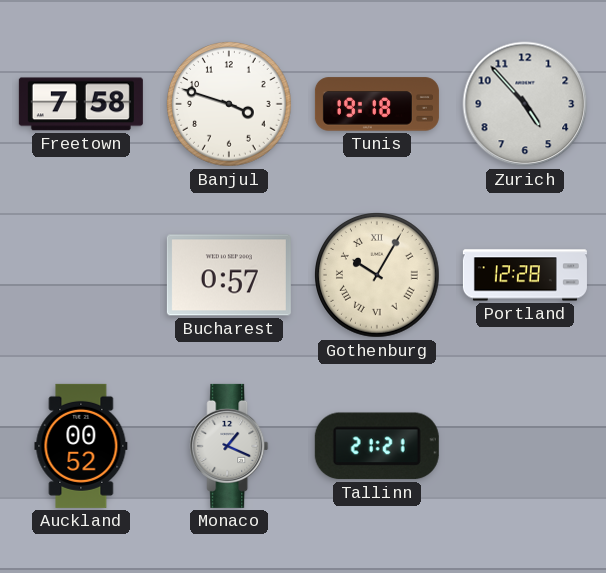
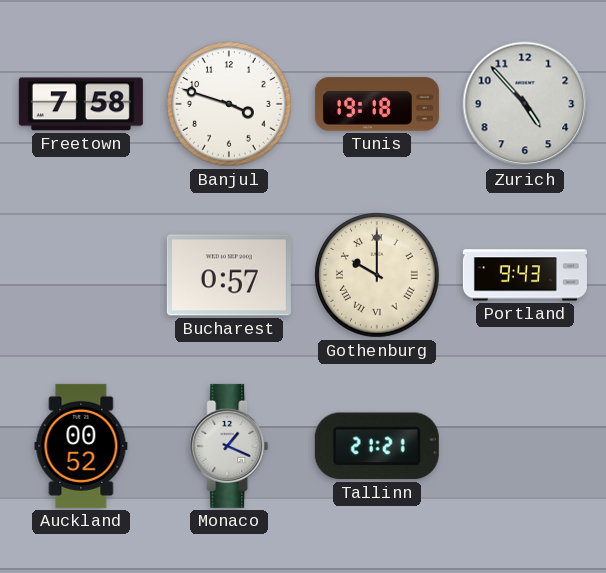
Gothenburg: 10:05 -> 10:00 (378, 276)
Portland: 12:28 -> 9:43 (525, 275)
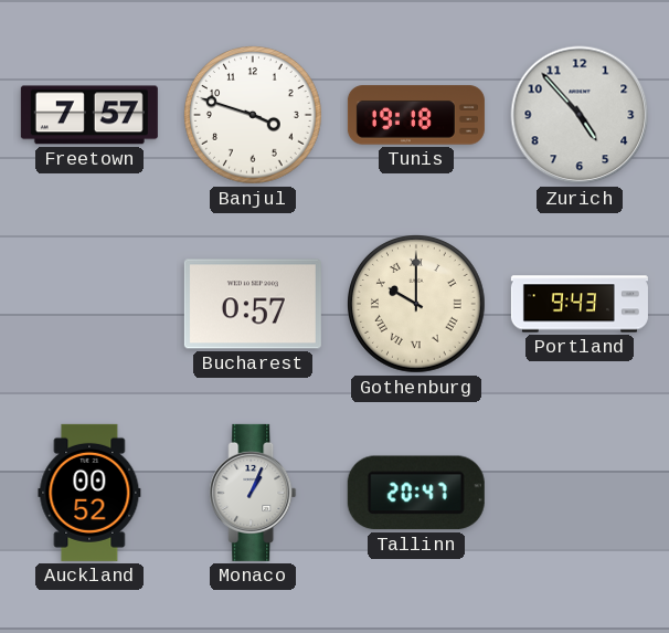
Freetown: 7:58 -> 7:57 (89, 115)
Monaco: 1:19 -> 1:04 (253, 493)
Tallinn: 21:21 -> 20:47 (416, 493)
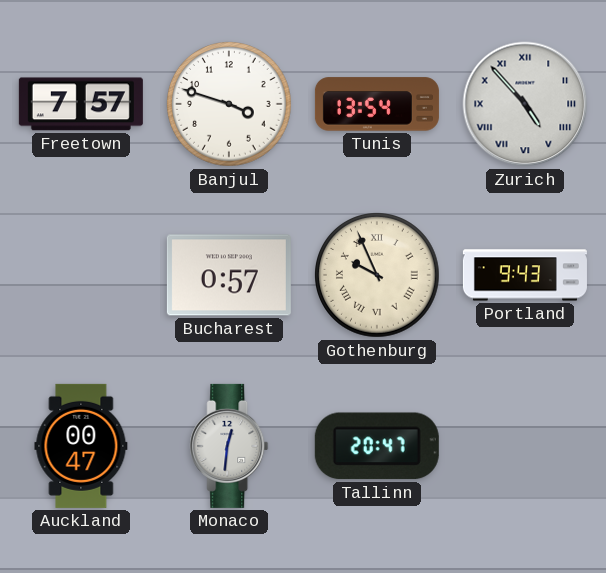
Tunis: 19:18 -> 13:54 (377, 104)
Zurich numerals: Arabic -> Roman (525, 104)
Gothenburg: 10:00 -> 9:56 (378, 276)
Auckland: 00:52 -> 00:47 (81, 446)
Monaco: 1:04 -> 12:31 (229, 446)
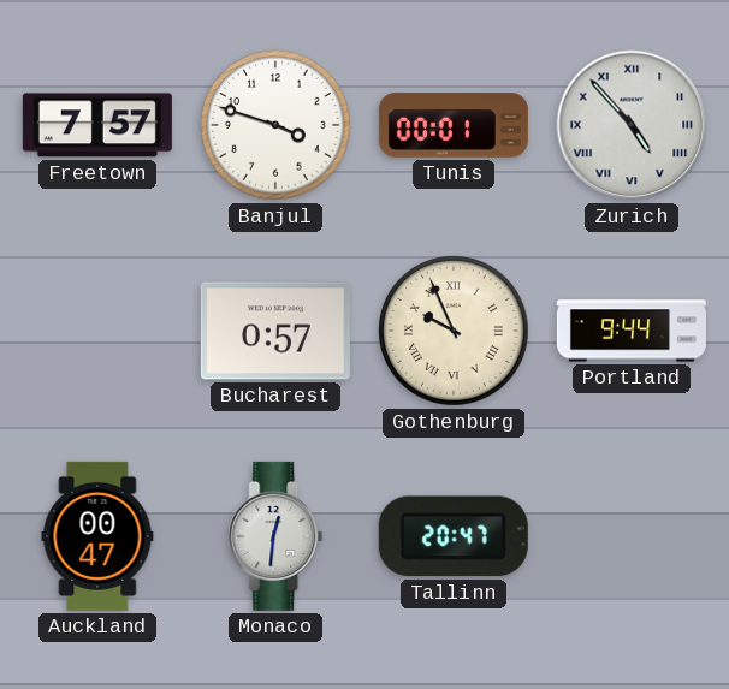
Tunis: 13:54 -> 00:01 (454, 125)
Portland: 9:43 -> 9:44 (632, 331)
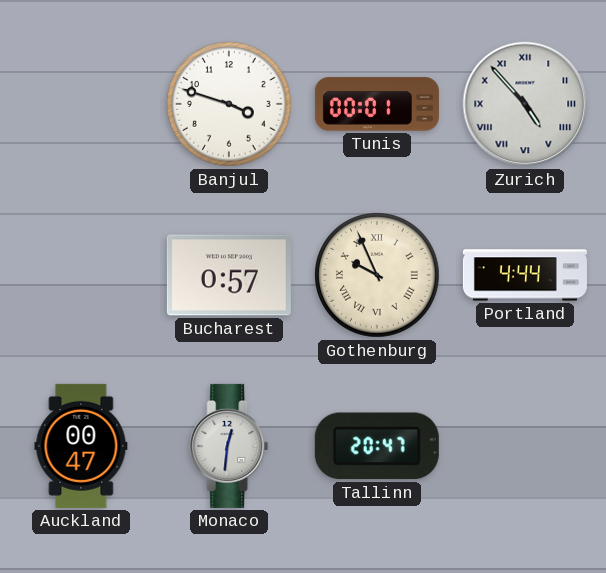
Freetown: 7:57 -> none (97, 125)
Portland: 9:44 -> 4:44 (525, 275)
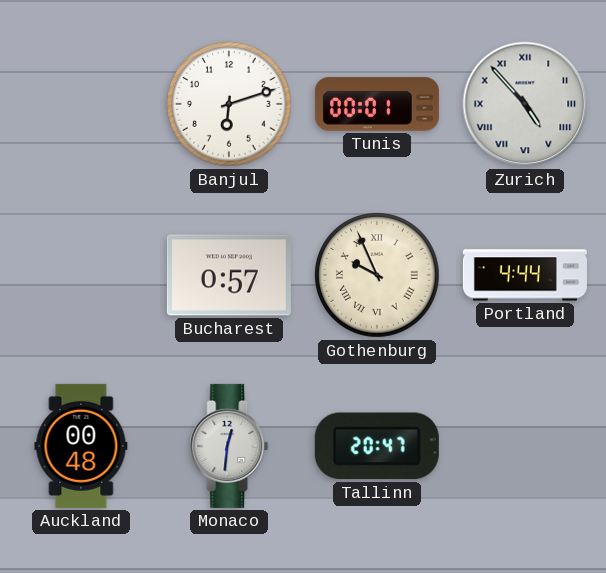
Banjul: 3:48 -> 6:12 (230, 105)
Auckland: 00:47 -> 00:48 (81, 446)
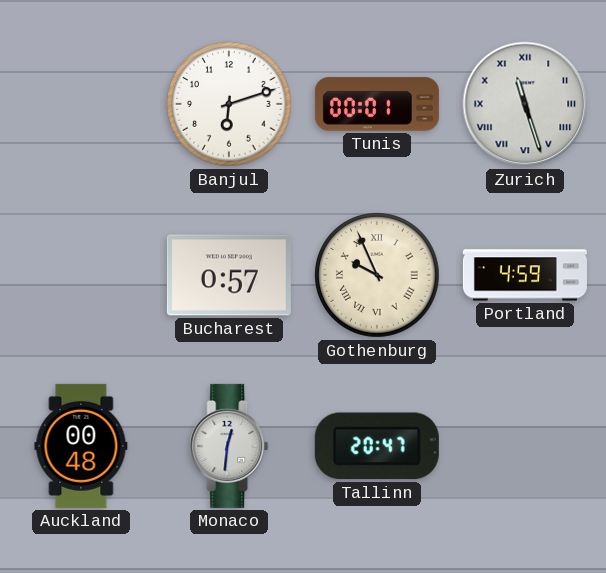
Zurich: 4:53 -> 11:27 (525, 104)
Portland: 4:44 -> 4:59 (525, 275)
